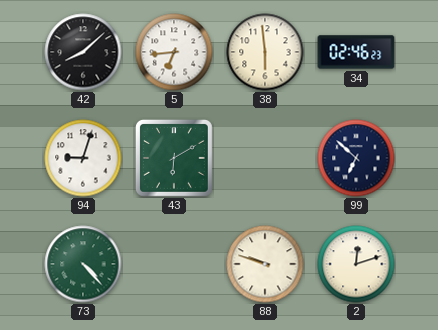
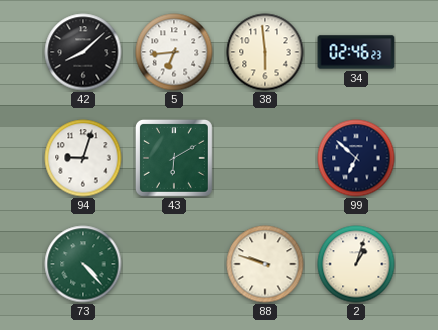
2: 12:12 -> 1:03 (356, 264)
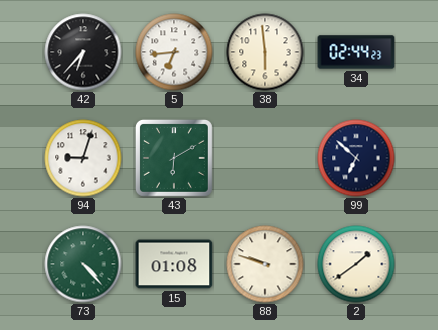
42: 8:08 -> 6:37 (83, 52)
34: 02:46 -> 02:44 (356, 52)
15: none -> 01:08 (174, 264)
2: 1:03 -> 1:39 (356, 264)
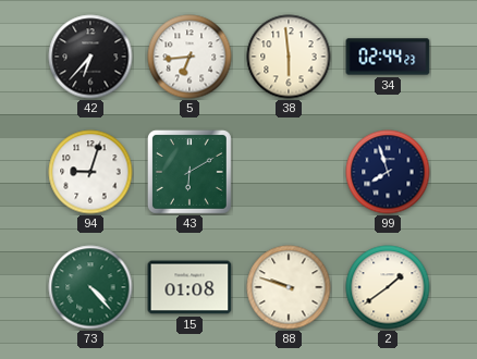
99: 6:52 -> 7:57 (388, 172)
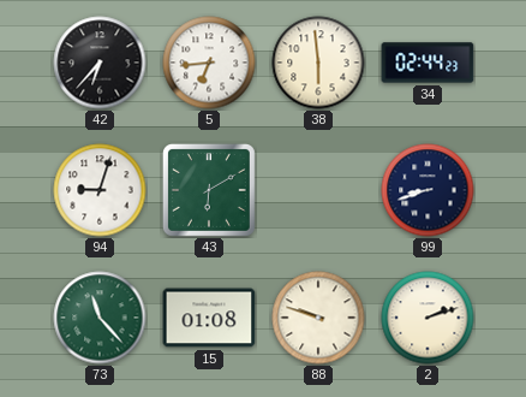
99: 7:57 -> 8:42 (428, 190)
73: 4:23 -> 11:23 (100, 318)
2: 1:39 -> 2:12 (428, 318)
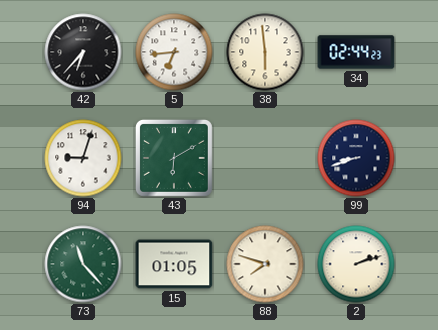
15: 01:08 -> 01:05 (174, 264)
88: 9:48 -> 7:48 (265, 264)
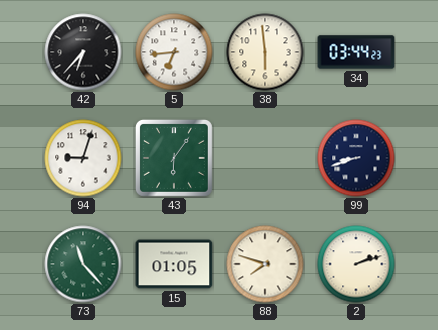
34: 02:44 -> 03:44 (356, 52)
43: 6:10 -> 6:06 (174, 158)
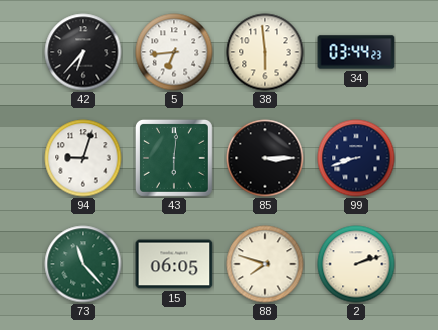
43: 6:06 -> 6:01 (174, 158)
85: none -> 3:15 (265, 158)
15: 01:05 -> 06:05 (174, 264)
